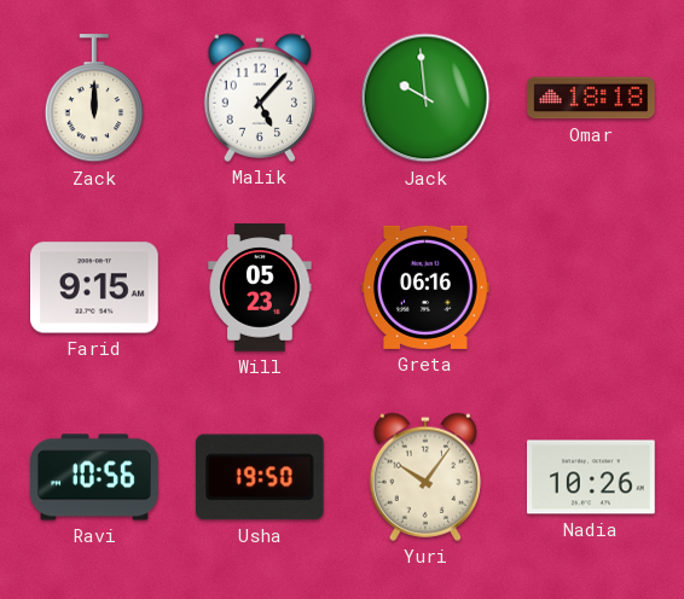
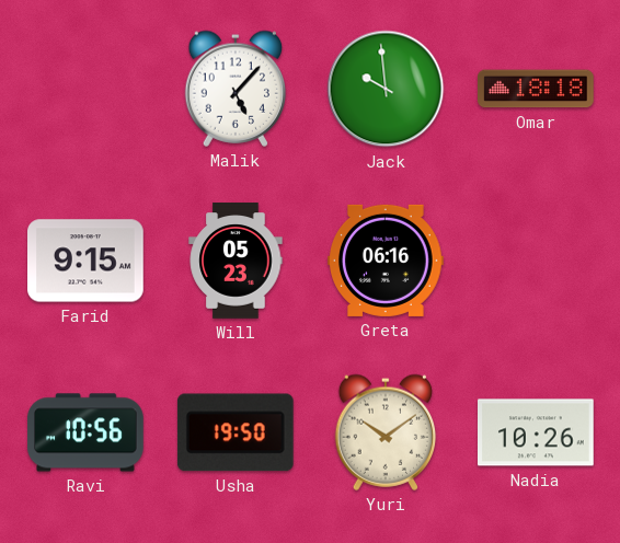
Zack: 12:00 -> none (93, 99)
Yuri: 10:06 -> 10:09 (386, 432)
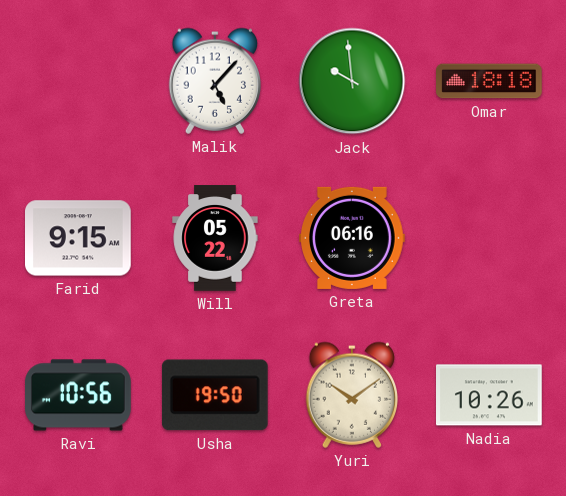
Will: 05:23 -> 05:22 (215, 238)
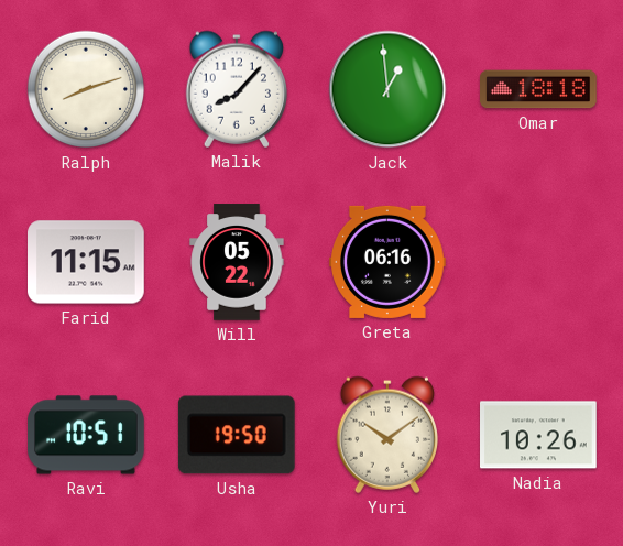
Ralph: none -> 8:12 (86, 89)
Malik: 5:07 -> 8:07 (237, 89)
Jack: 9:59 -> 12:59 (387, 89)
Farid: 9:15 -> 11:15 (87, 262)
Ravi: 10:56 -> 10:51 (86, 435)
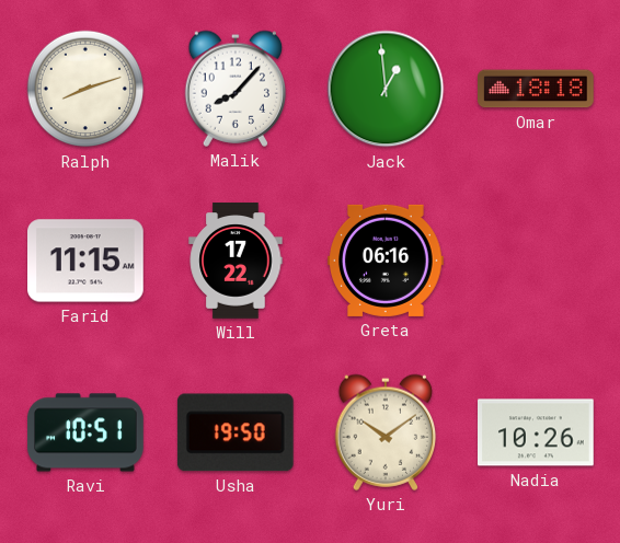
Will: 05:22 -> 17:22 (236, 261)
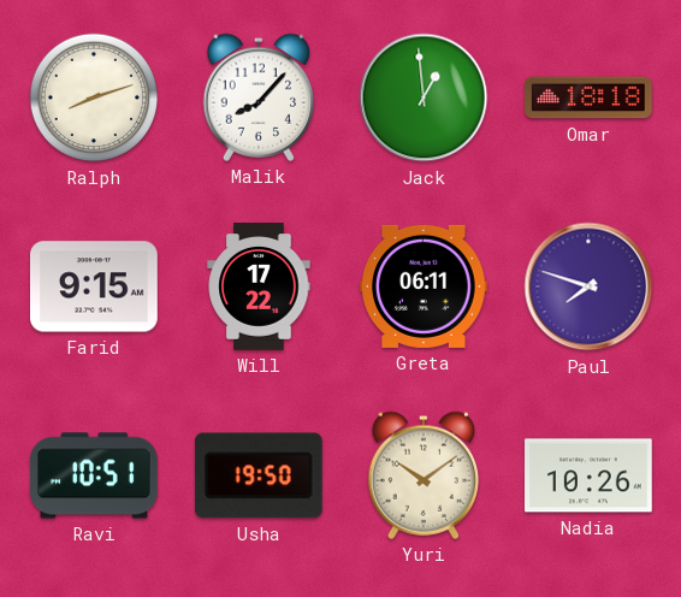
Farid: 11:15 -> 9:15 (95, 286)
Greta: 06:16 -> 06:11 (424, 286)
Paul: none -> 7:48 (588, 286)
